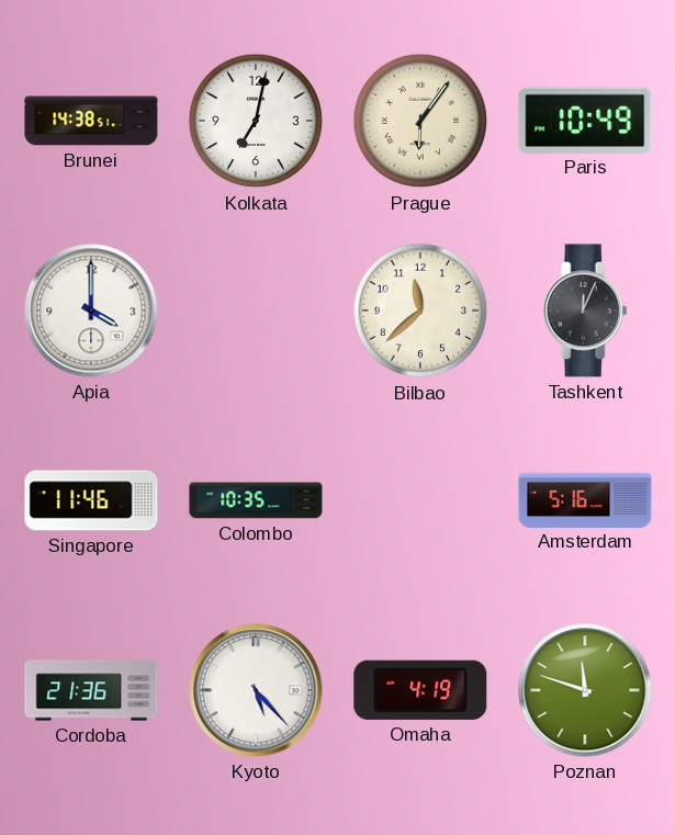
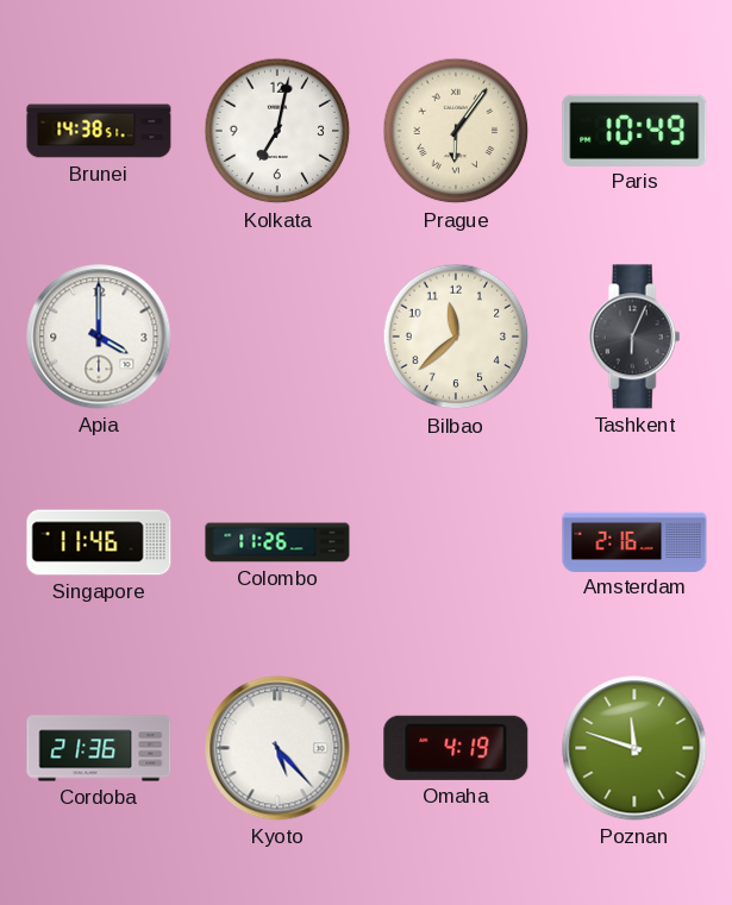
Tashkent: 12:04 -> 6:04 (634, 337)
Colombo: 10:35 -> 11:26 (277, 542)
Amsterdam: 5:16 -> 2:16 (634, 541)
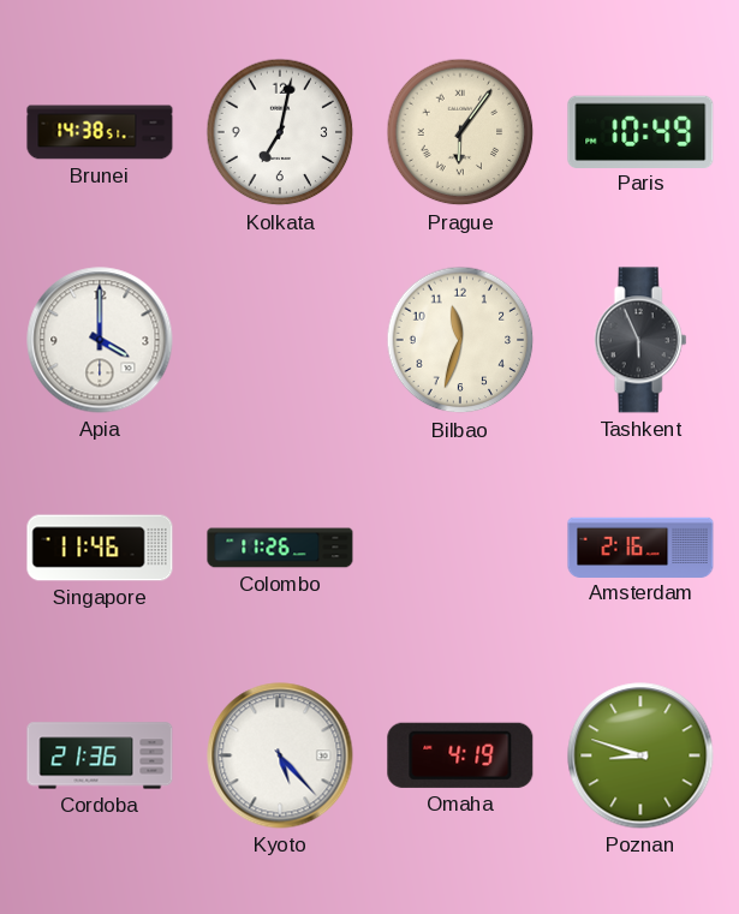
Bilbao: 11:38 -> 11:33 (460, 340)
Tashkent: 6:04 -> 5:56 (640, 340)
Poznan: 11:48 -> 8:48 (640, 755)
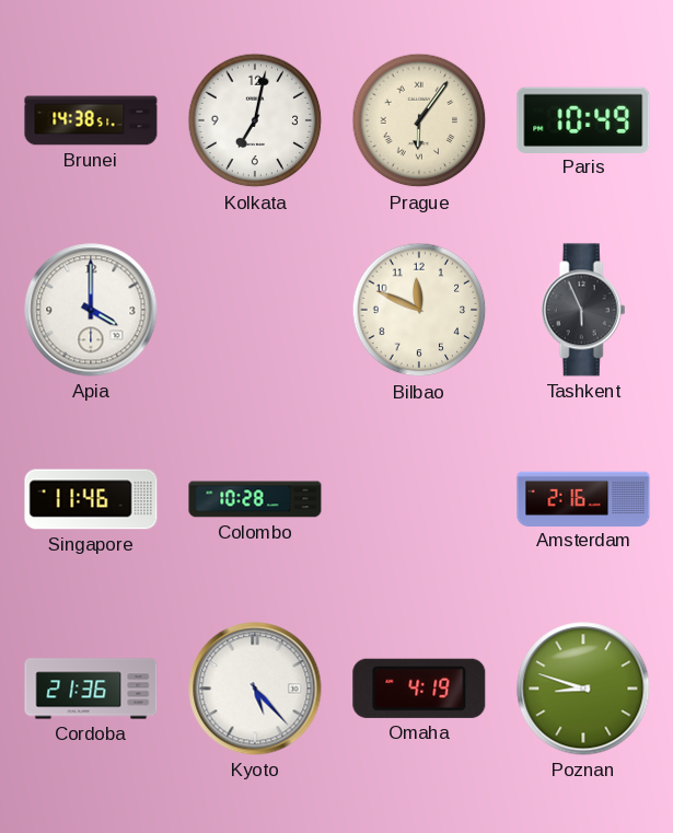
Bilbao: 11:33 -> 11:49 (419, 310)
Colombo: 11:26 -> 10:28 (255, 499)
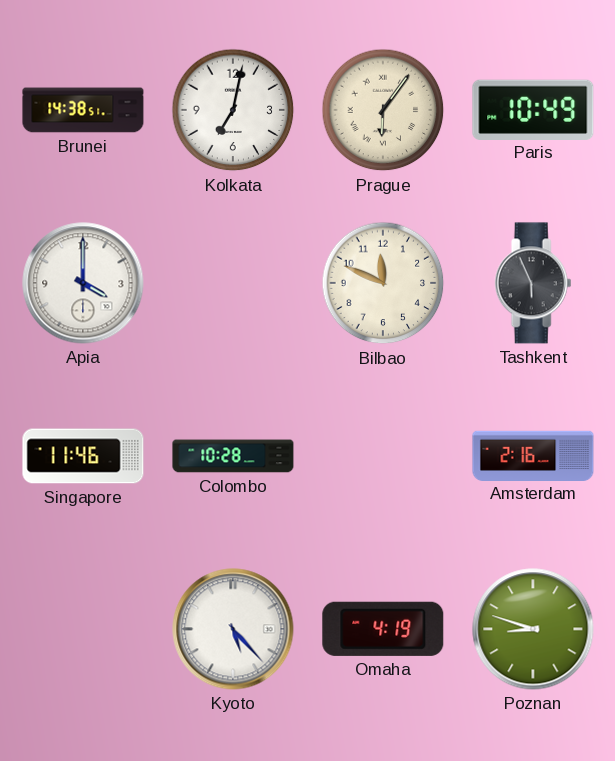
Cordoba: 21:36 -> none (91, 689)
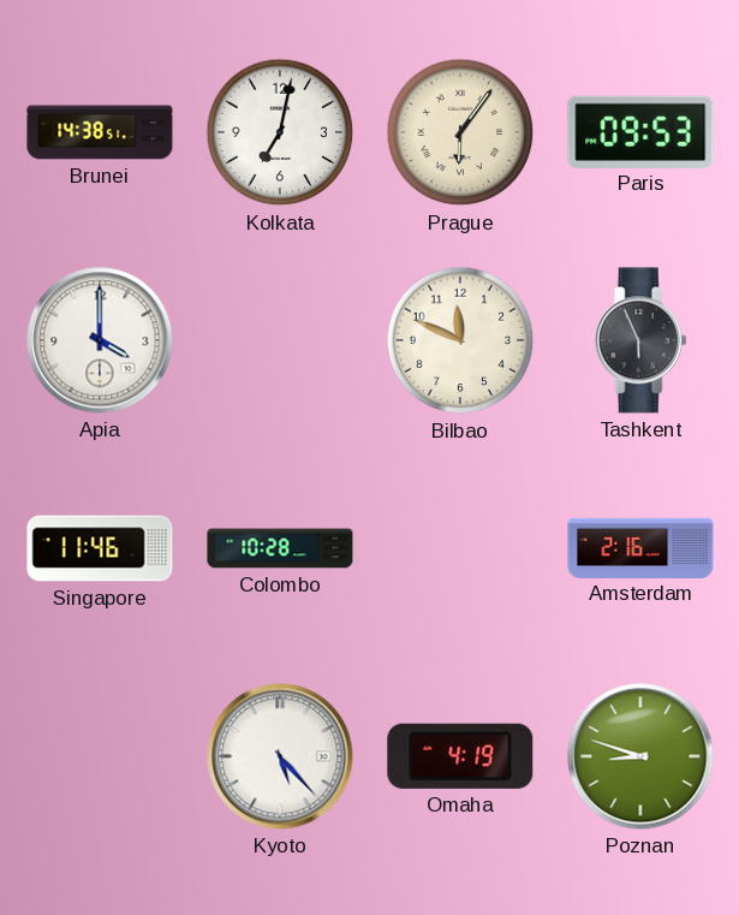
Paris: 10:49 -> 09:53 (640, 131)
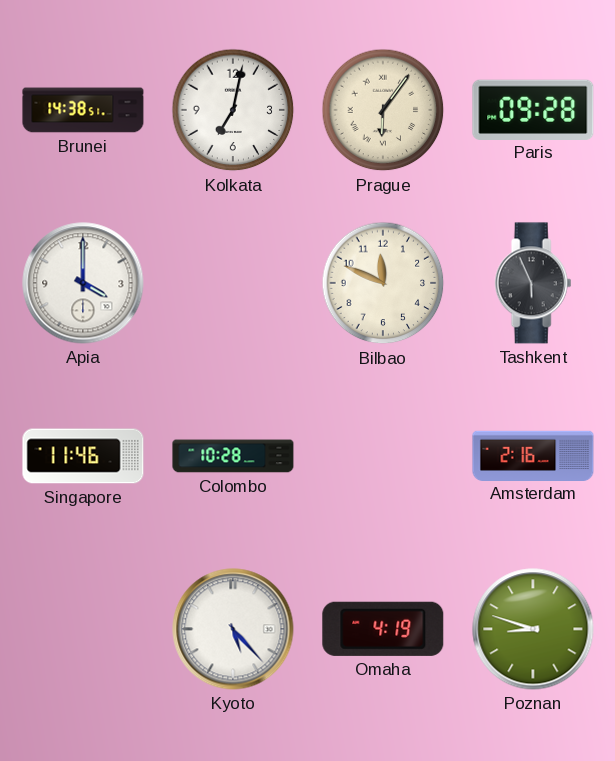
Paris: 09:53 -> 09:28 (533, 109)
